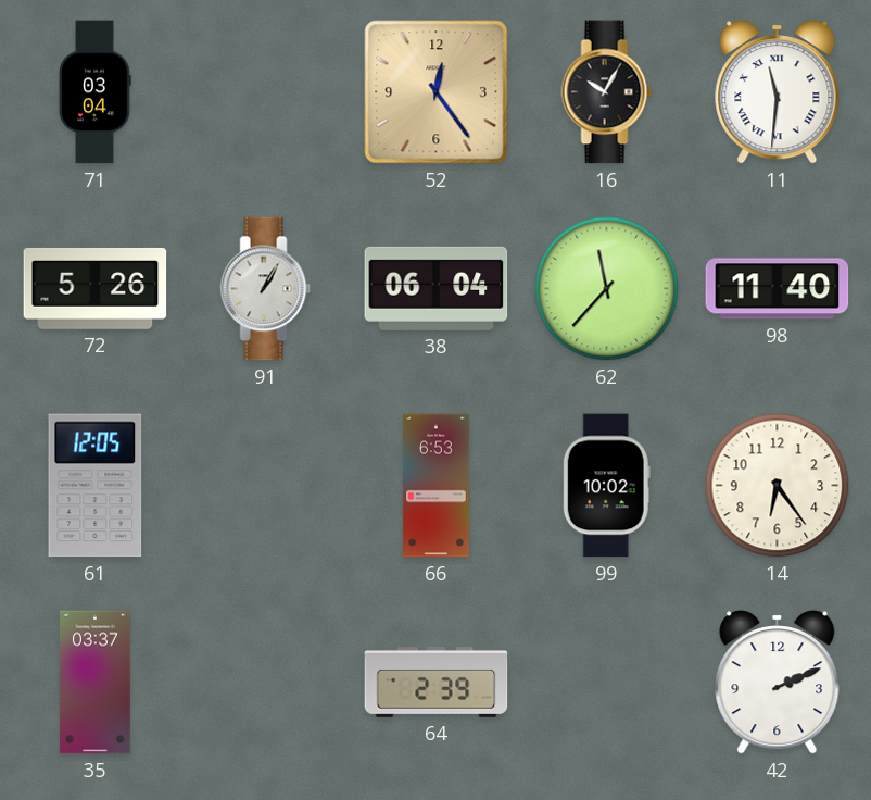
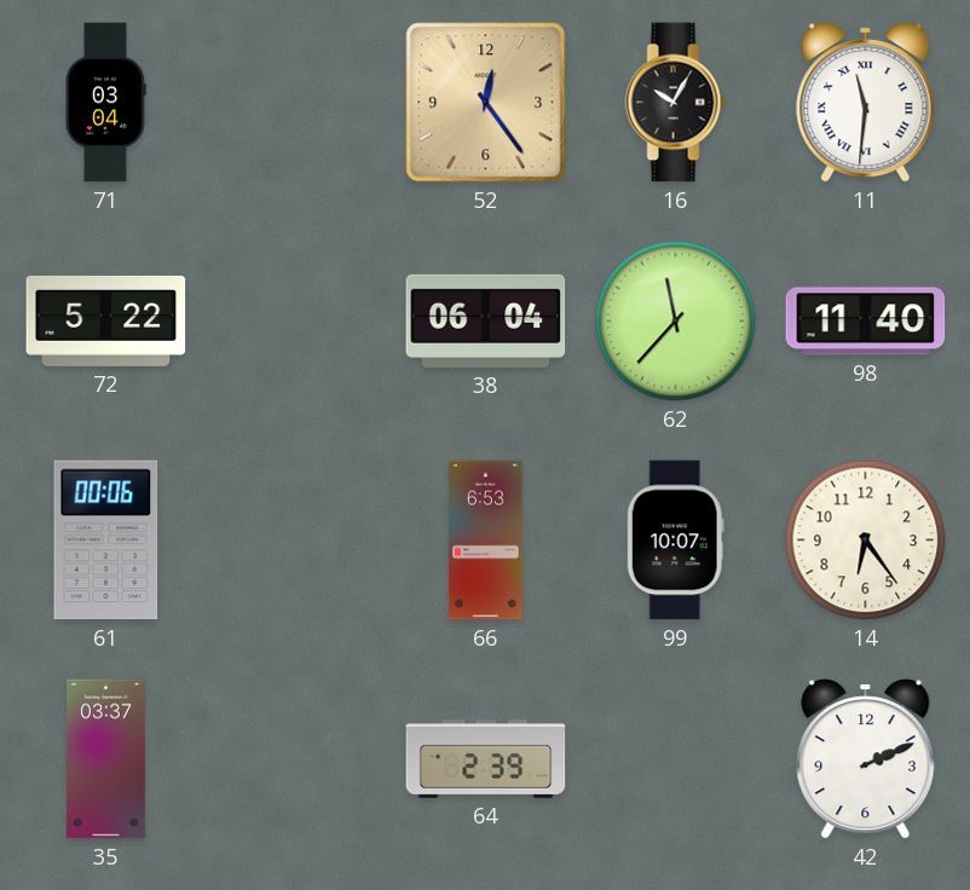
72: 5:26 -> 5:22 (106, 320)
91: 1:05 -> none (266, 289)
61: 12:05 -> 00:06 (106, 541)
99: 10:02 -> 10:07 (675, 541)
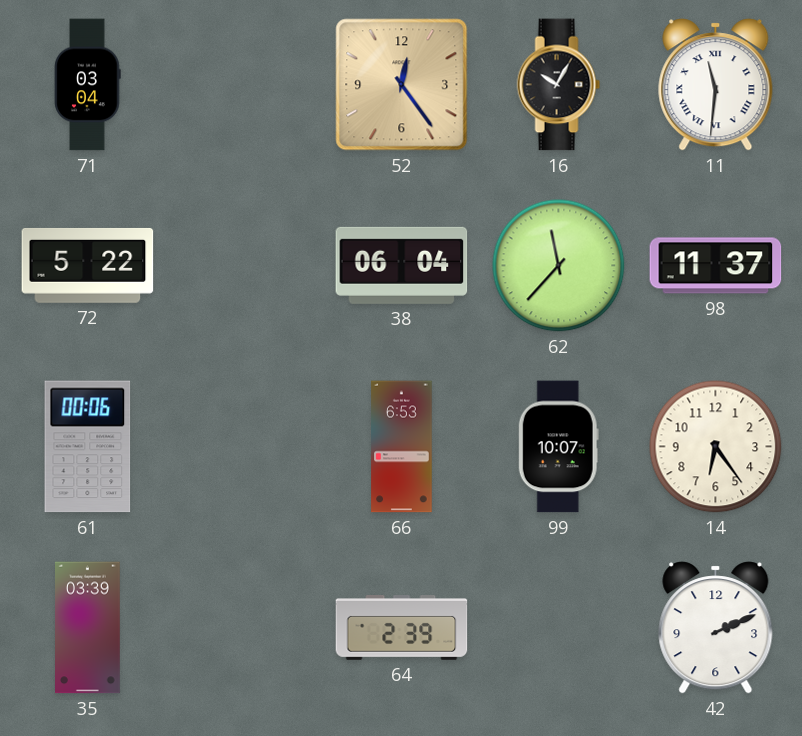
98: 11:40 -> 11:37 (716, 266)
35: 03:37 -> 03:39 (88, 628)
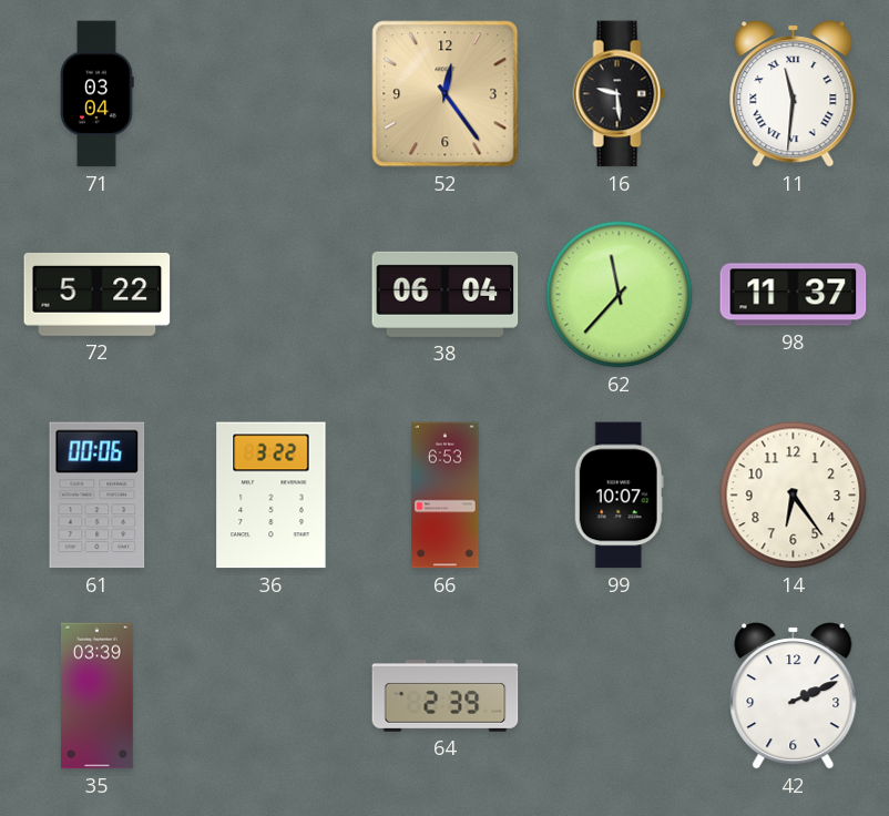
16: 10:05 -> 9:29 (620, 94)
36: none -> 3:22 (272, 496)
